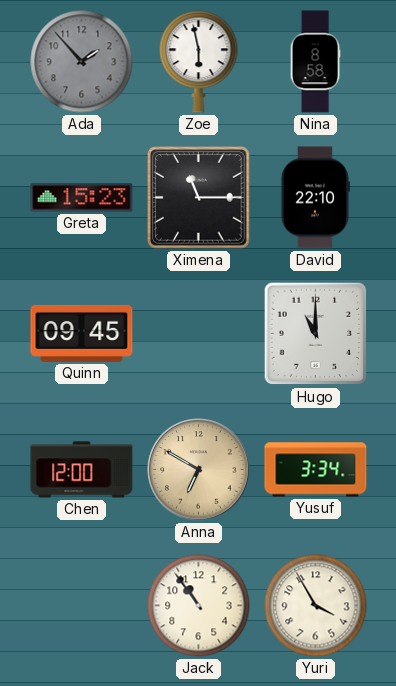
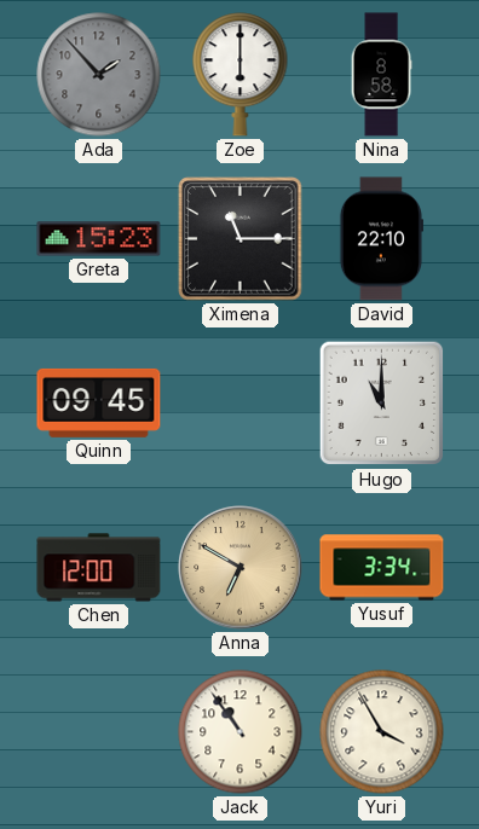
Zoe: 5:58 -> 6:00 (241, 75)
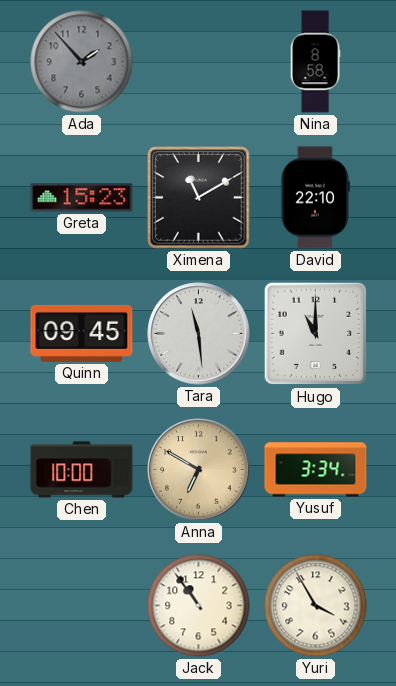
Zoe: 6:00 -> none (241, 75)
Ximena: 11:15 -> 11:10 (199, 198)
Tara: none -> 11:29 (199, 334)
Chen: 12:00 -> 10:00 (82, 470)
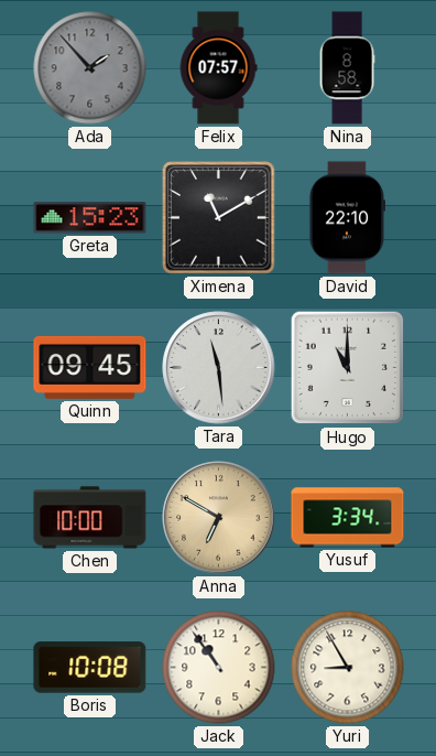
Felix: none -> 07:57 (218, 68)
Boris: none -> 10:08 (90, 668)
Yuri: 3:55 -> 8:55 (348, 668)
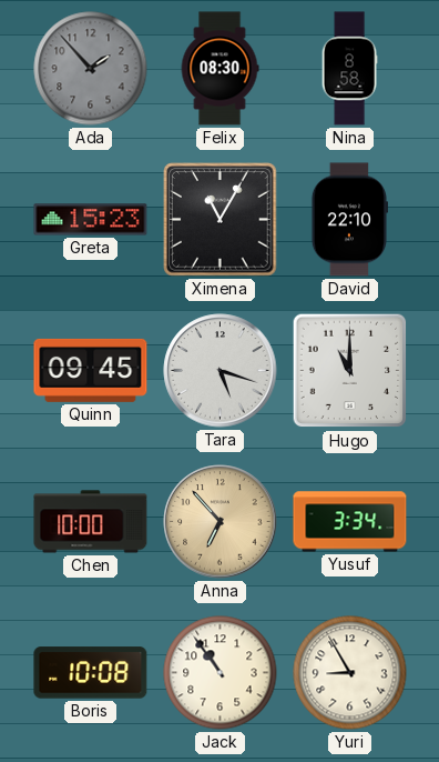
Felix: 07:57 -> 08:30 (219, 69)
Ximena: 11:10 -> 11:05 (221, 220)
Tara: 11:29 -> 5:18 (221, 371)
Anna: 6:50 -> 6:53 (221, 522)
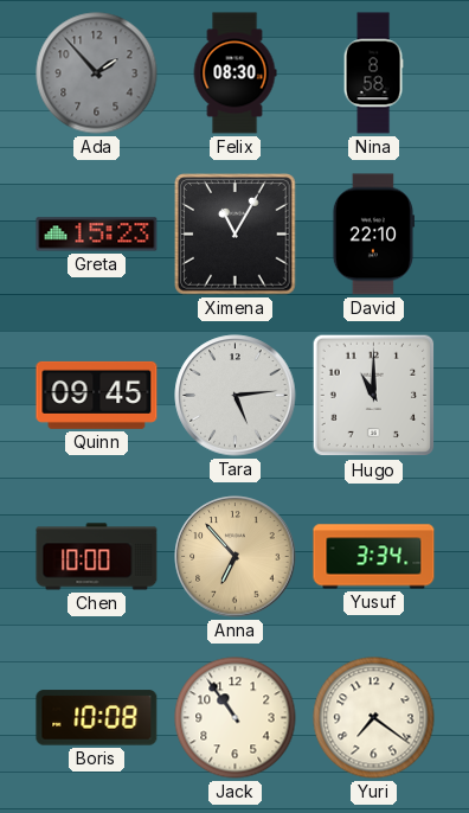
Tara: 5:18 -> 5:14 (236, 396)
Yuri: 8:55 -> 7:21 (374, 718)
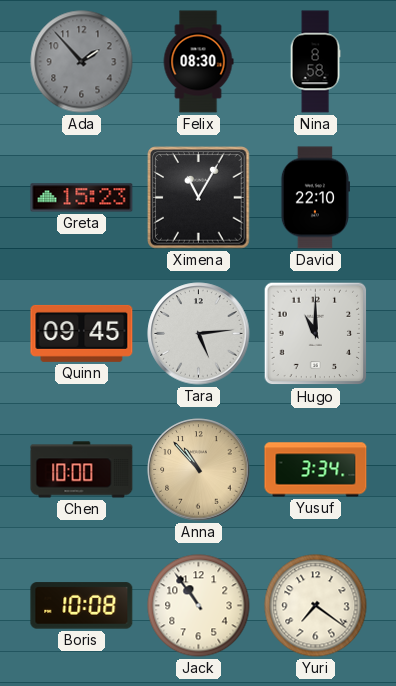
Anna: 6:53 -> 10:53 (199, 470)
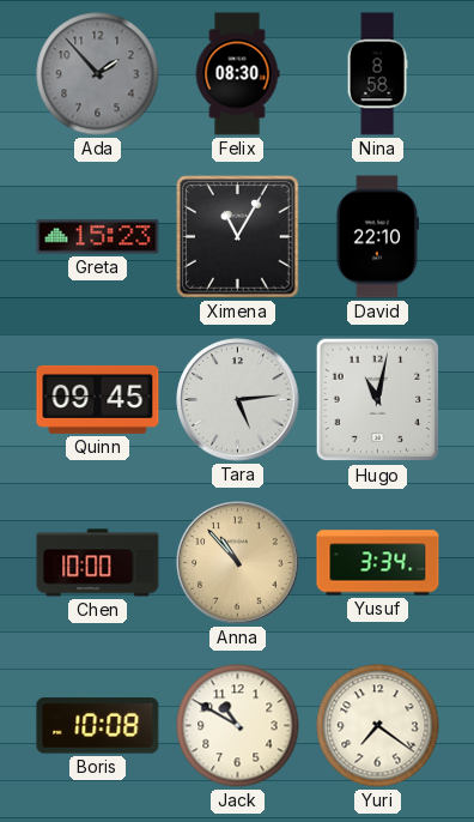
Hugo: 11:00 -> 11:02 (378, 400)
Jack: 10:54 -> 10:50 (238, 726)
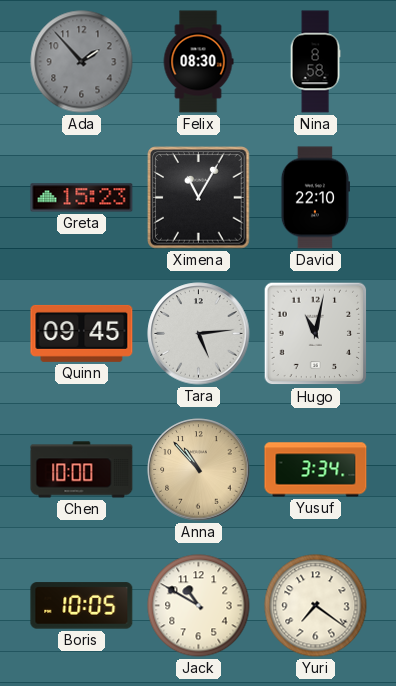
Boris: 10:08 -> 10:05 (82, 606)
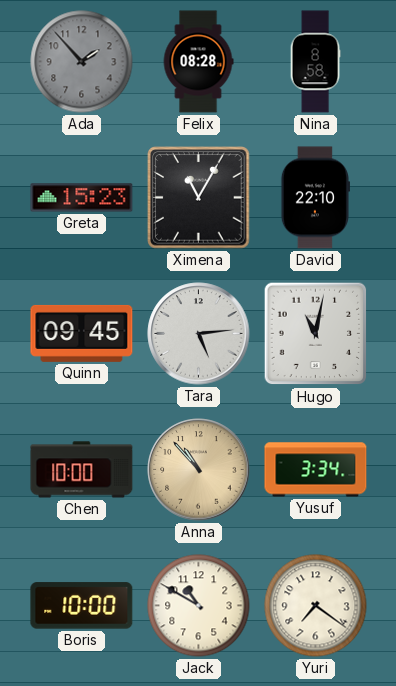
Felix: 08:30 -> 08:28 (198, 62)
Boris: 10:05 -> 10:00 (82, 606)
